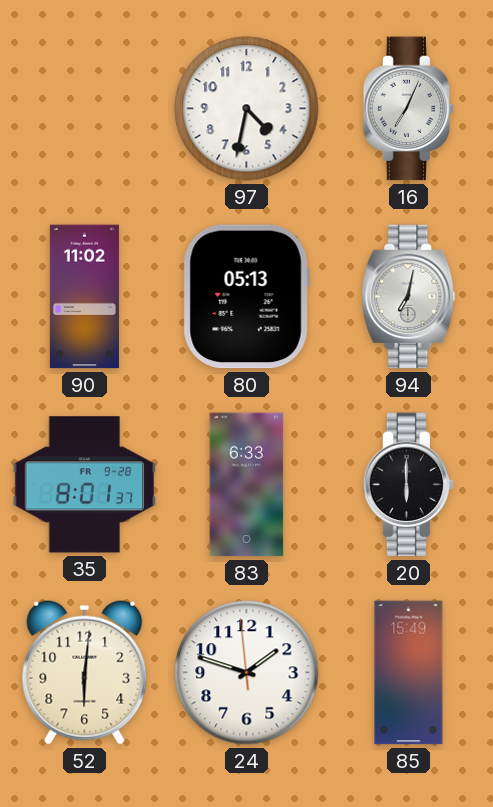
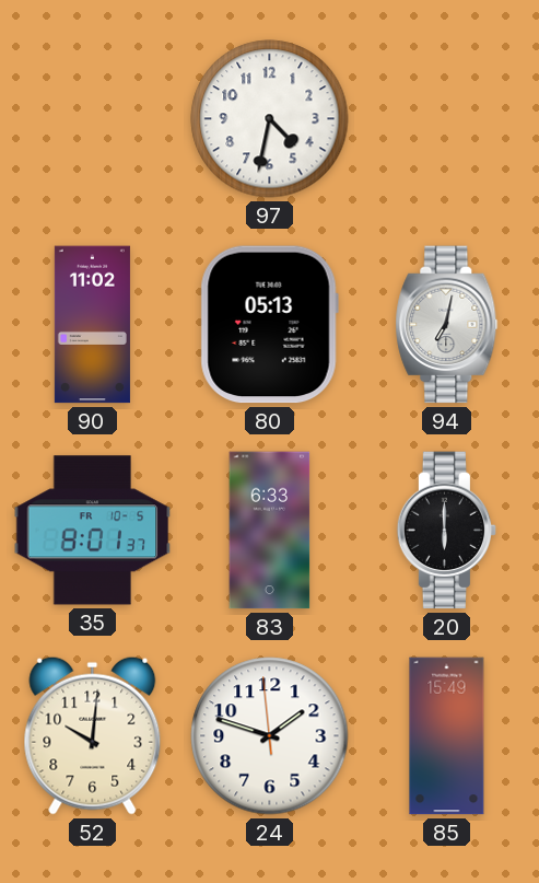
16: 7:04 -> none (409, 109)
35 date: FR 9-28 -> FR 10-5 (93, 531)
52: 6:01 -> 10:01 (93, 735)
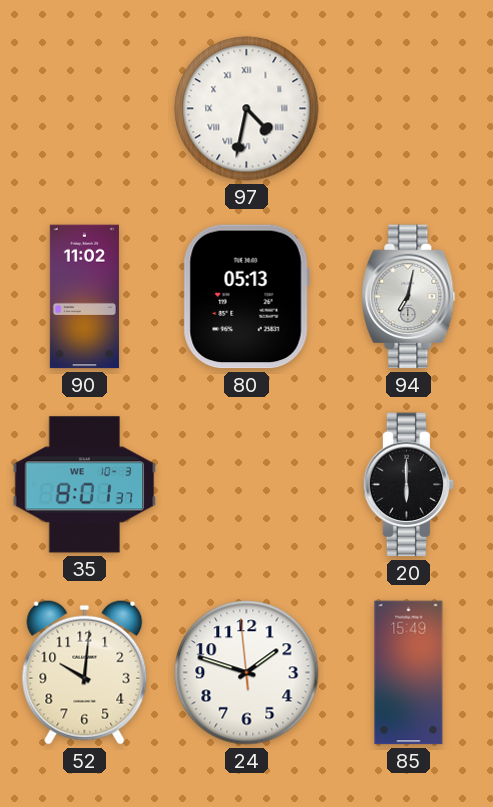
97 numerals: Arabic -> Roman (247, 109)
35 date: FR 10-5 -> WE 10-3 (85, 485)
83: 6:33 -> none (270, 531)
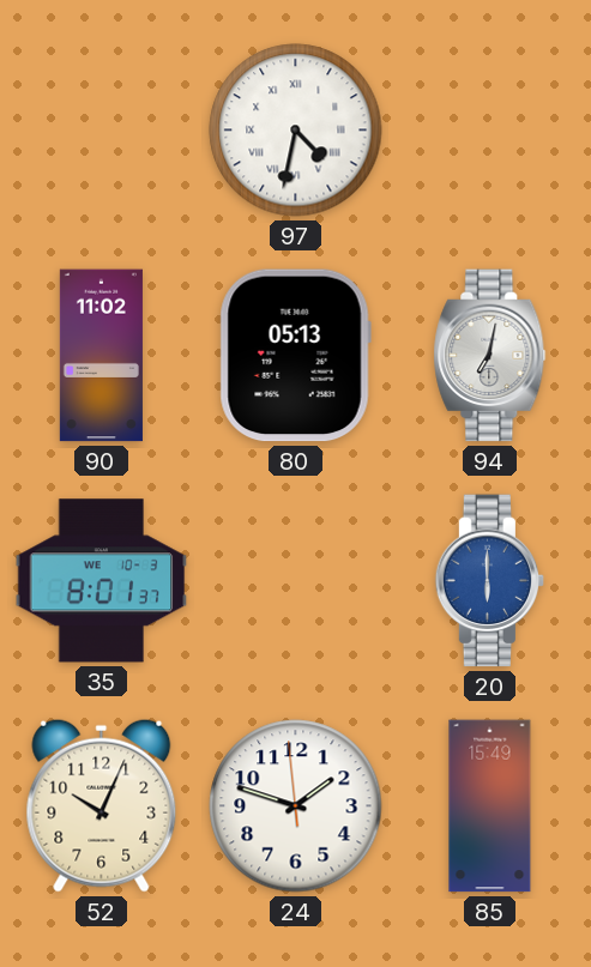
20 dial: black -> blue (490, 581)
52: 10:01 -> 10:04 (102, 805)
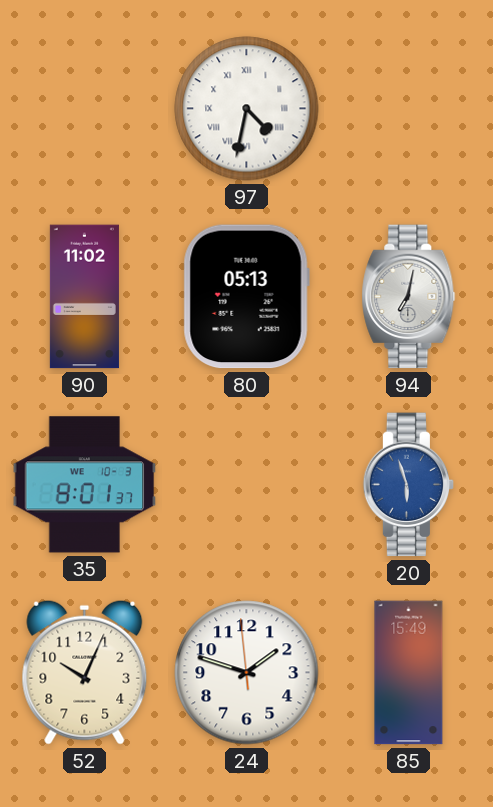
20: 6:00 -> 5:57 (409, 485)
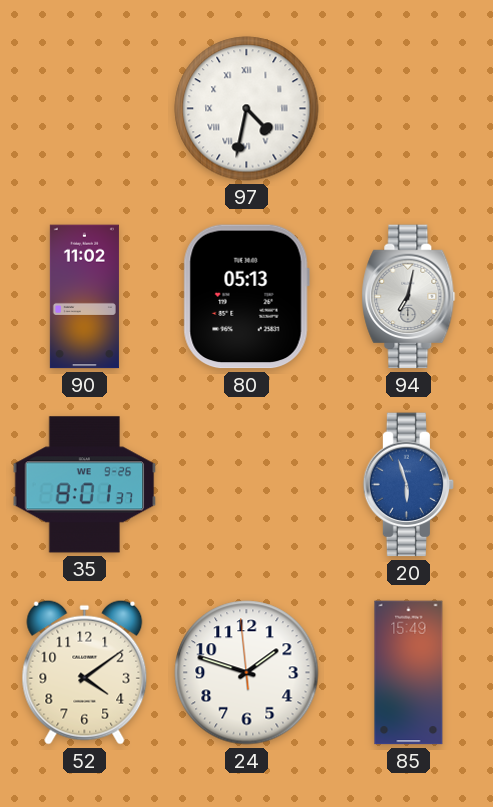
35 date: WE 10-3 -> WE 9-26 (85, 485)
52: 10:04 -> 4:09 (85, 672)
